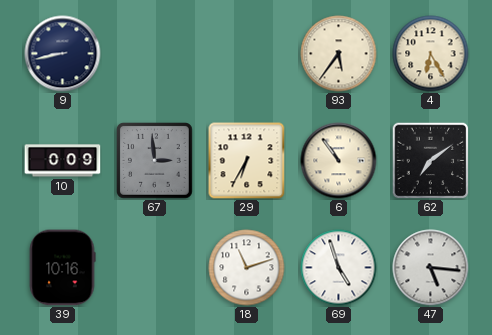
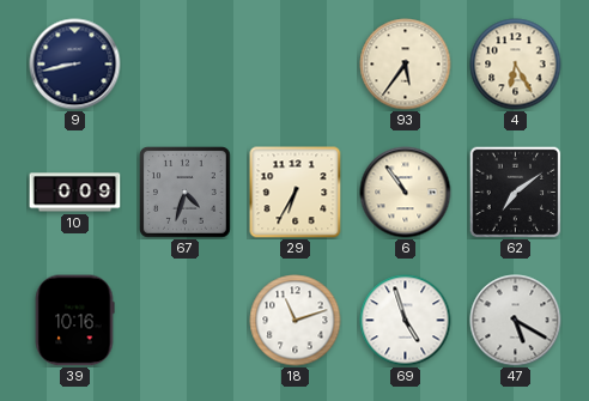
67: 2:59 -> 4:33 (186, 193)
47: 5:16 -> 5:20 (516, 321)
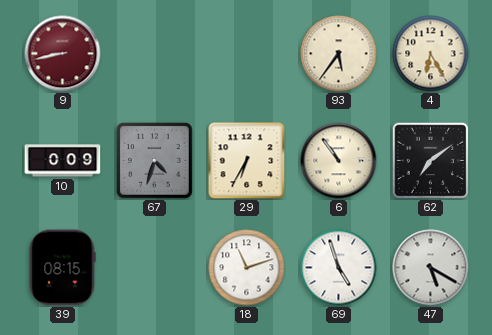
9 dial: navy -> burgundy (63, 54)
39: 10:16 -> 08:15 (62, 268)
